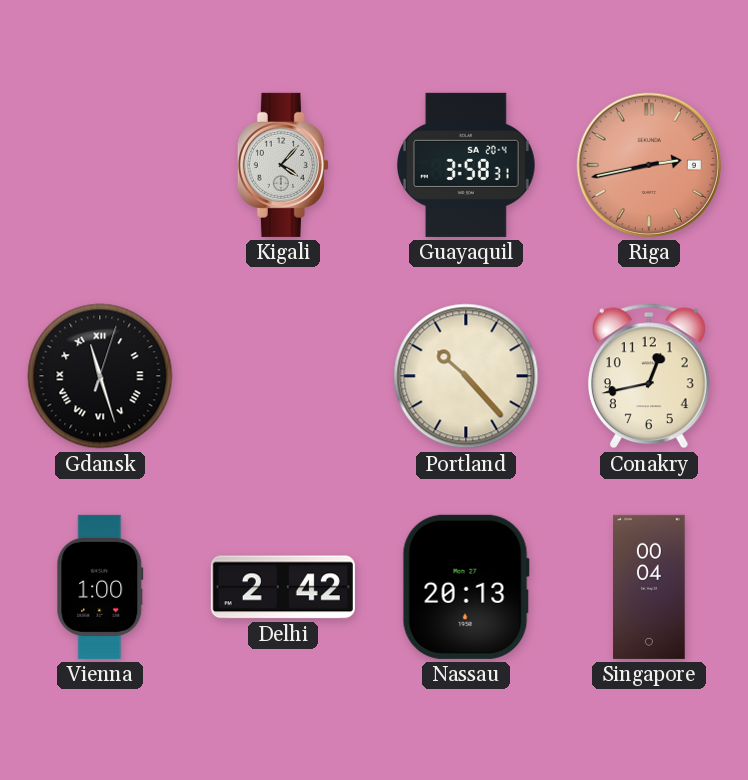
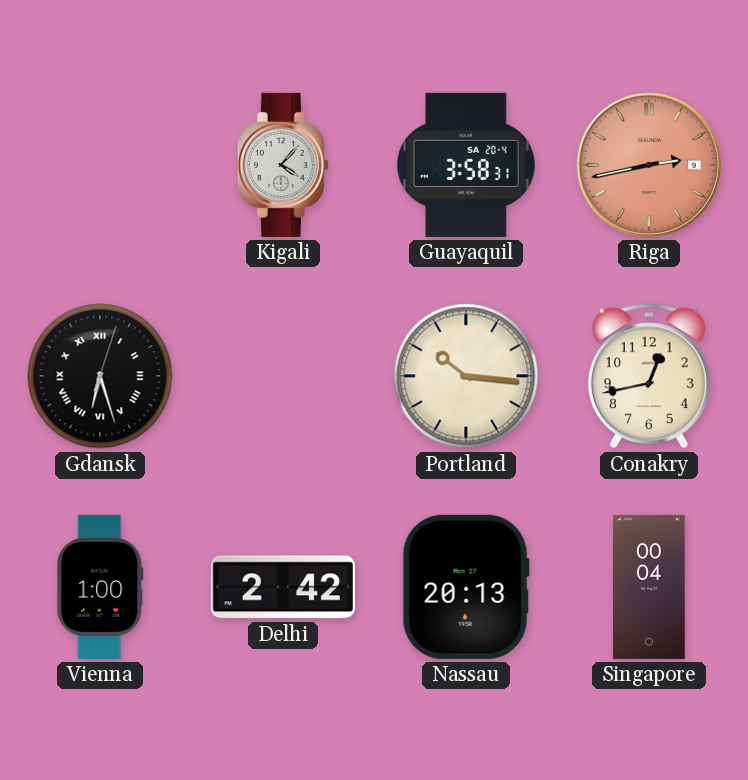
Gdansk: 11:27 -> 6:27 (100, 376)
Portland: 10:23 -> 10:16 (466, 376)
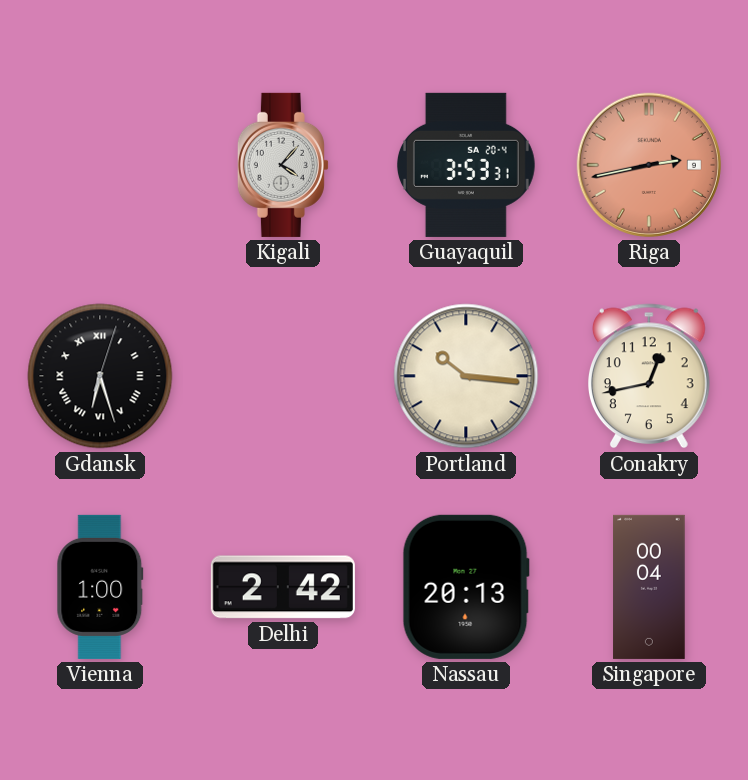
Guayaquil: 3:58 -> 3:53 (466, 165)
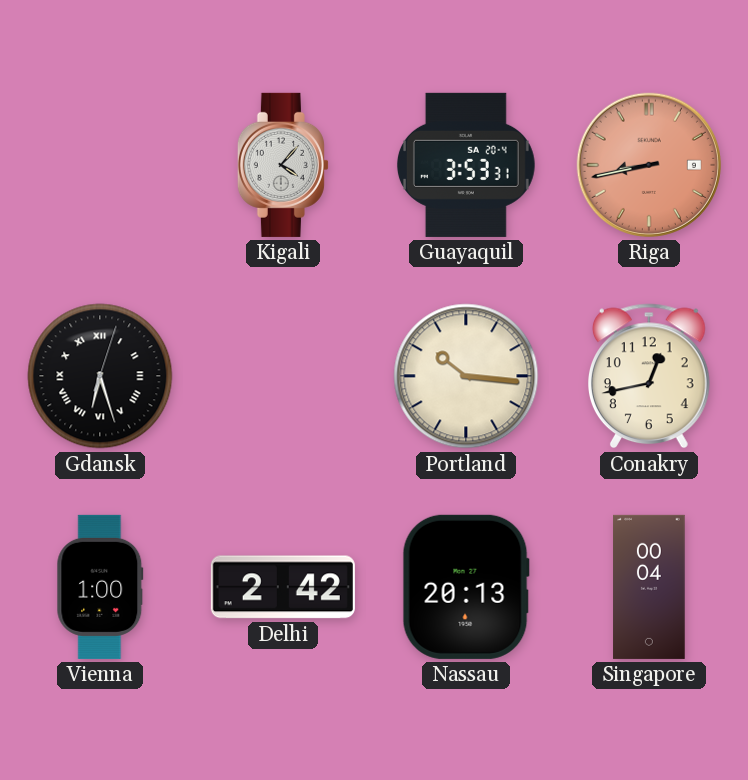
Riga: 2:43 -> 8:43 (649, 165)
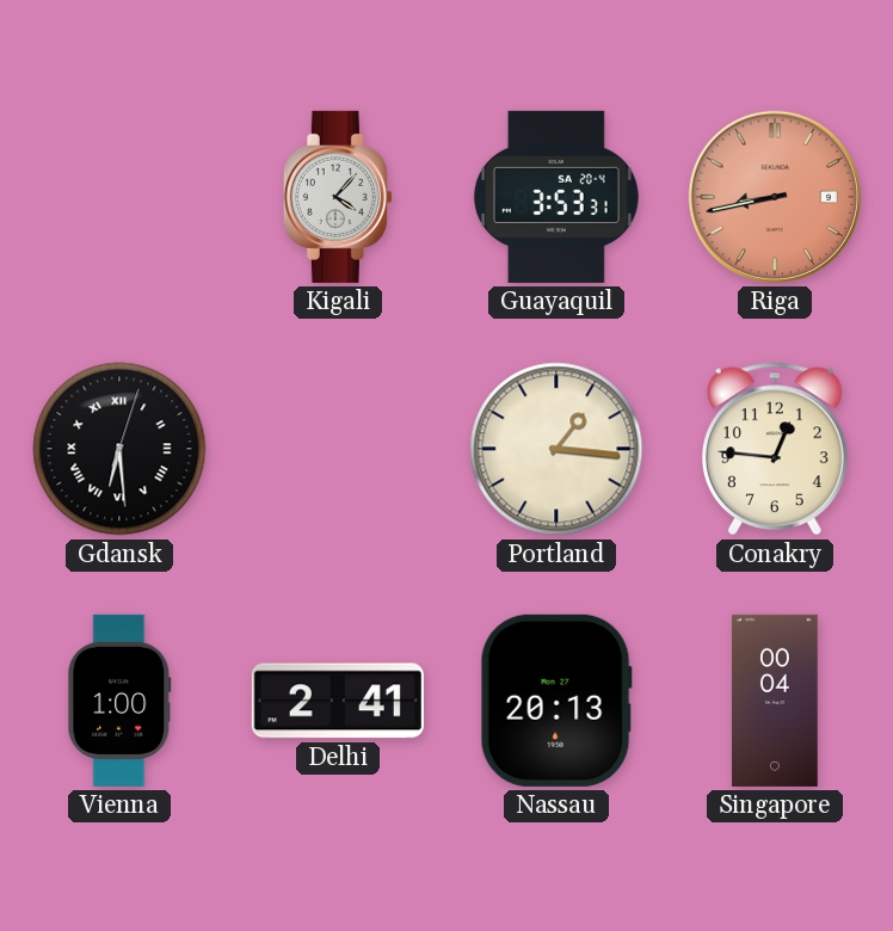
Gdansk: 6:27 -> 6:29 (119, 449)
Portland: 10:16 -> 1:16 (556, 449)
Conakry: 12:43 -> 12:46 (776, 449)
Delhi: 2:42 -> 2:41 (338, 701)
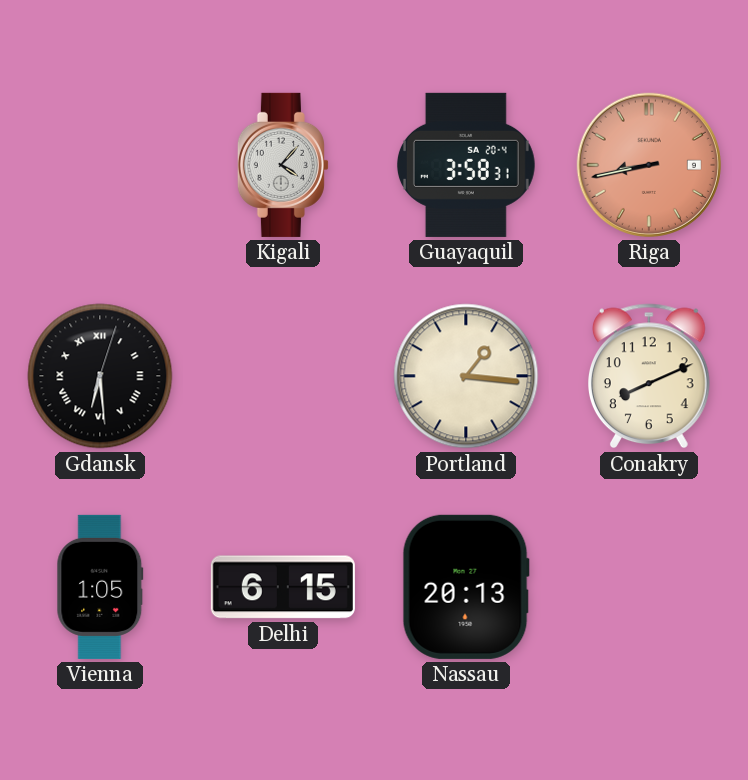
Guayaquil: 3:53 -> 3:58 (466, 165)
Conakry: 12:46 -> 8:11 (650, 376)
Vienna: 1:00 -> 1:05 (100, 587)
Delhi: 2:41 -> 6:15 (283, 587)
Singapore: 00:04 -> none (775, 701)
